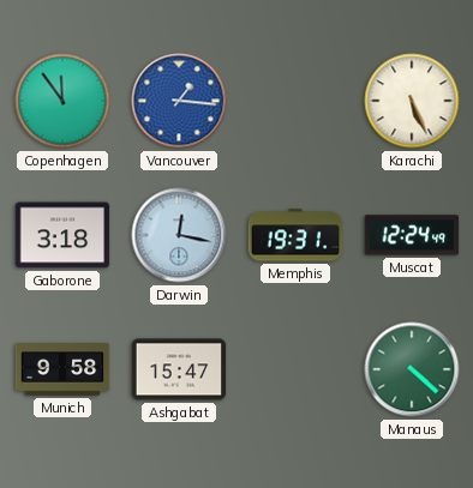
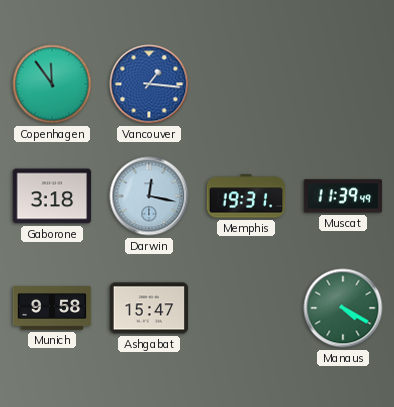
Karachi: 5:26 -> none (412, 101)
Muscat: 12:24 -> 11:39 (343, 196)
Manaus: 4:22 -> 4:20 (343, 308)
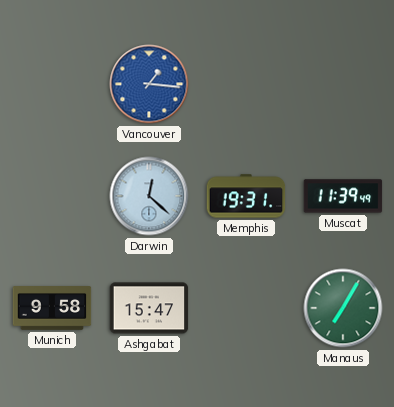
Copenhagen: 11:54 -> none (52, 84)
Gaborone: 3:18 -> none (52, 196)
Darwin: 12:17 -> 12:22 (149, 196)
Manaus: 4:20 -> 7:05 (343, 308)
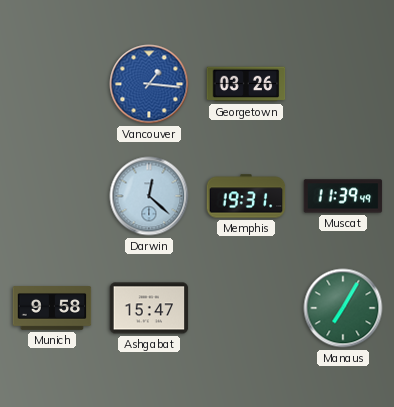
Georgetown: none -> 03:26 (246, 84)
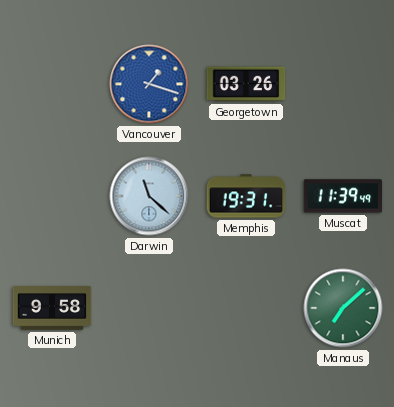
Vancouver: 1:16 -> 1:18 (149, 84)
Darwin: 12:22 -> 11:22 (149, 196)
Ashgabat: 15:47 -> none (149, 308)
Manaus: 7:05 -> 7:08 (343, 308)
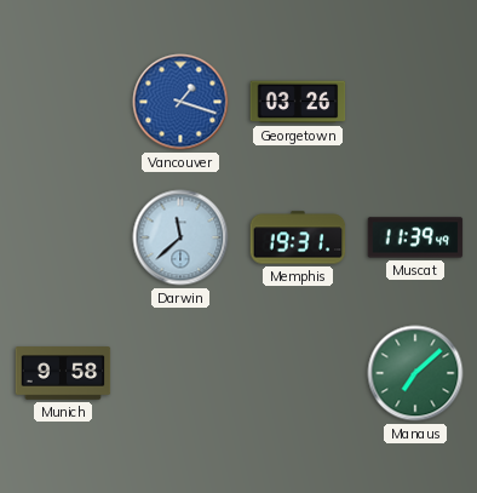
Darwin: 11:22 -> 11:38 (180, 237)
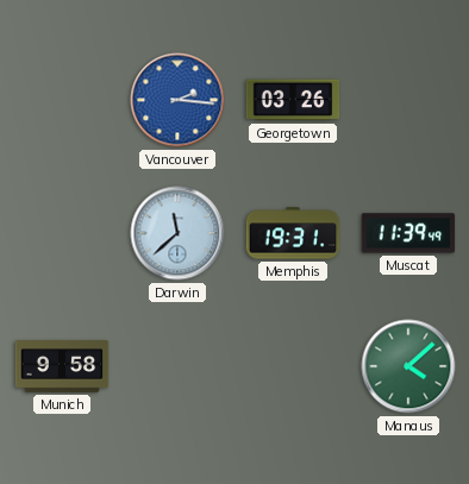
Vancouver: 1:18 -> 2:16 (177, 100)
Manaus: 7:08 -> 4:08 (408, 366)
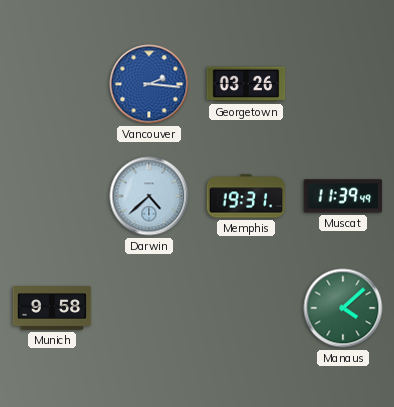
Darwin: 11:38 -> 4:38 (149, 196)
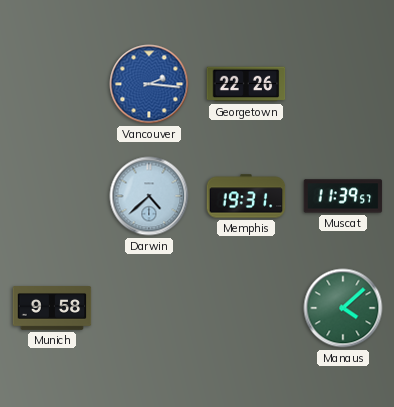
Georgetown: 03:26 -> 22:26 (246, 84)
Muscat: 11:39:49 -> 11:39:57 (343, 196)
